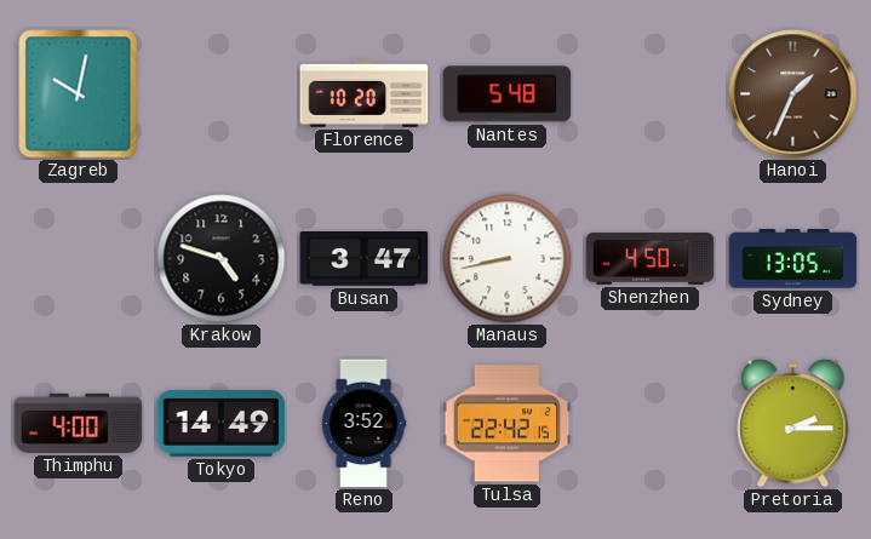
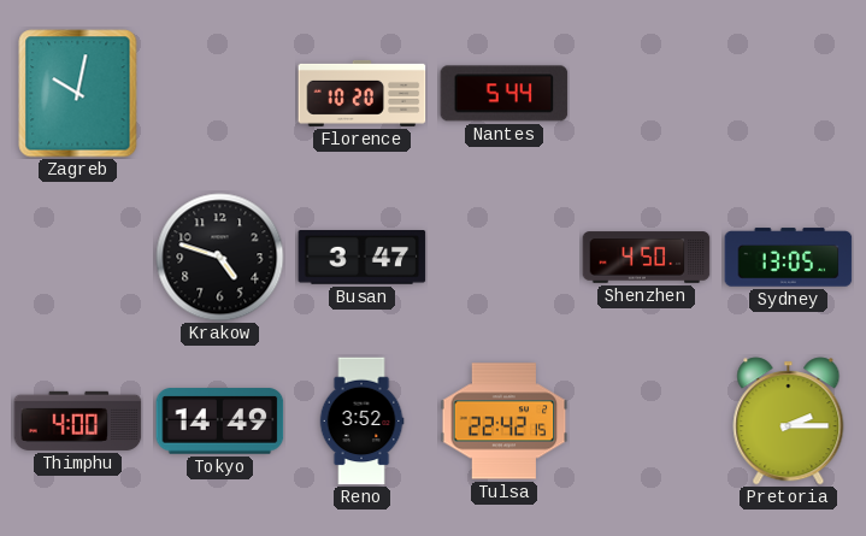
Nantes: 5:48 -> 5:44 (505, 94)
Hanoi: 1:34 -> none (793, 94)
Manaus: 8:43 -> none (508, 259)
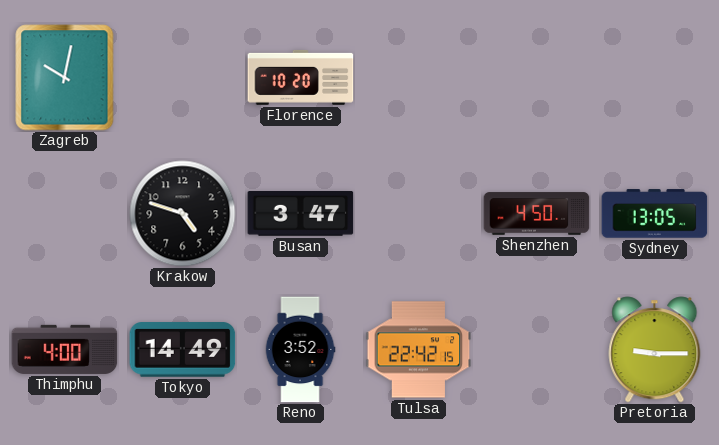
Nantes: 5:44 -> none (505, 94)
Pretoria: 2:15 -> 9:15 (655, 350)
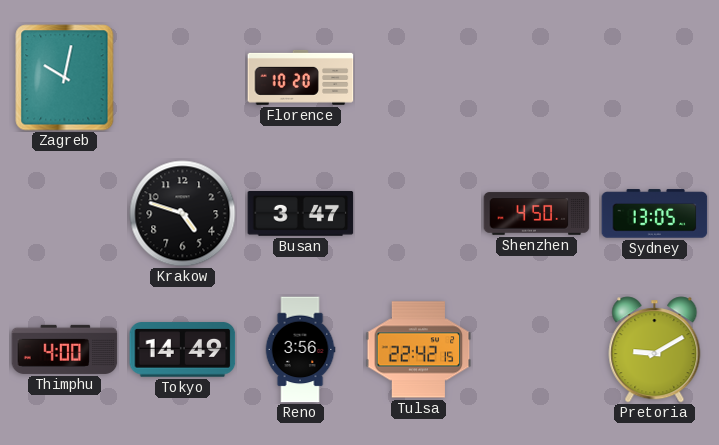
Reno: 3:52 -> 3:56 (300, 350)
Pretoria: 9:15 -> 9:10 (655, 350)
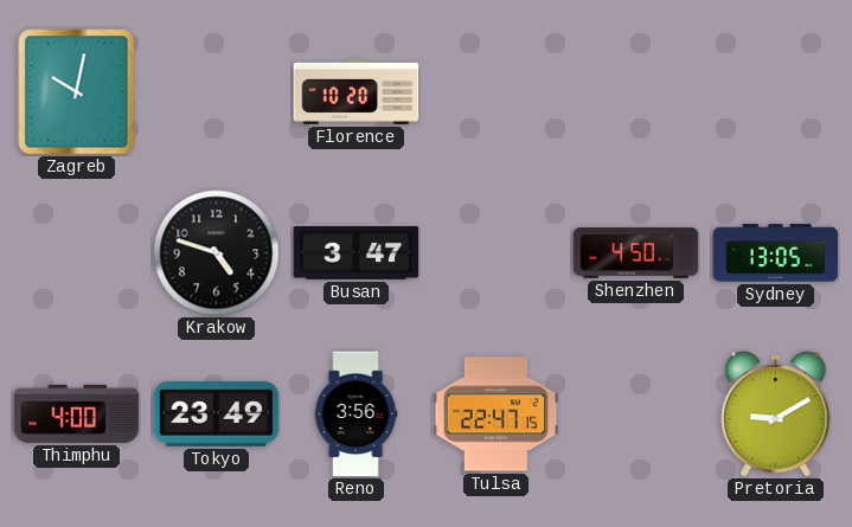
Tokyo: 14:49 -> 23:49 (217, 414)
Tulsa: 22:42 -> 22:47 (497, 414)
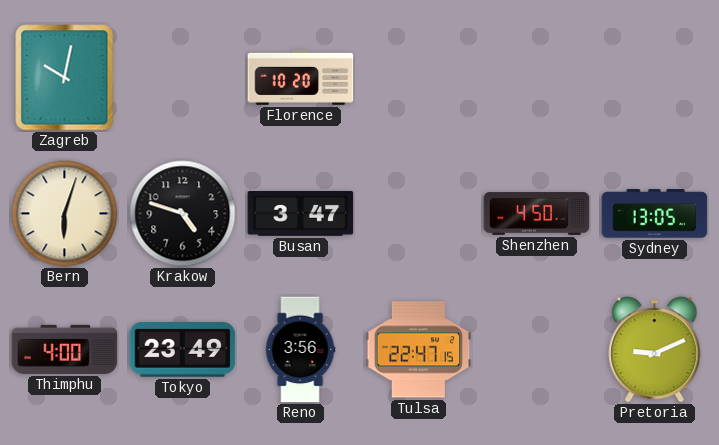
Bern: none -> 6:03 (65, 214)
Pretoria: 9:10 -> 9:11 (655, 350)
